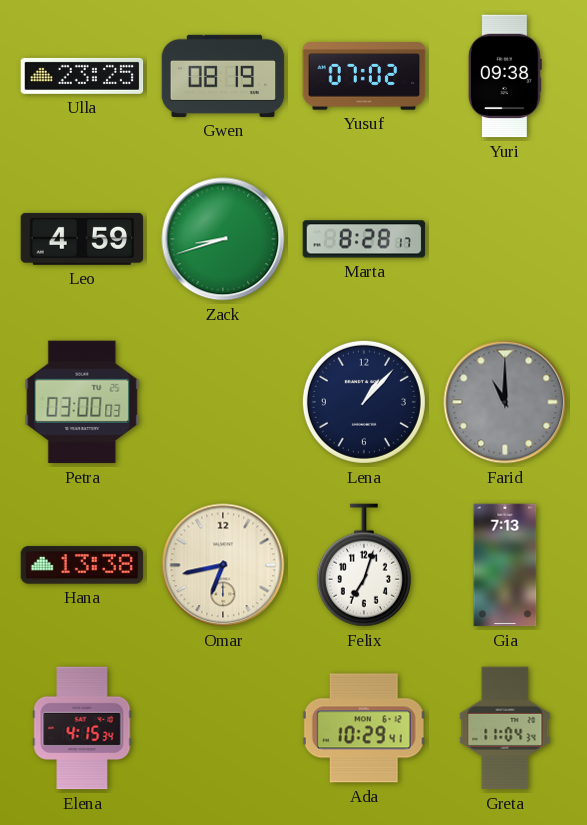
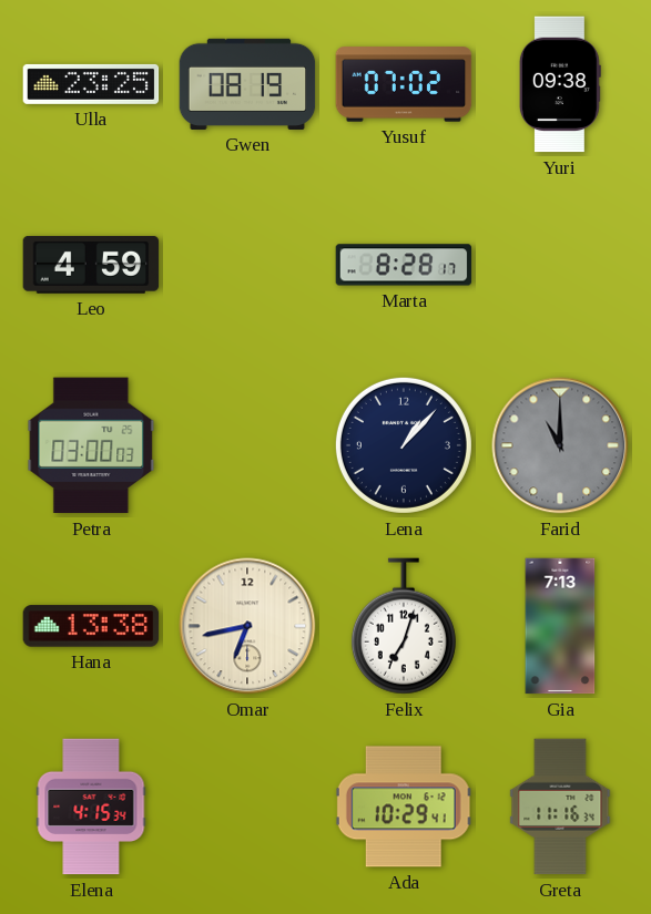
Zack: 8:42 -> none (223, 239)
Greta: 11:04 -> 11:16 (560, 807)
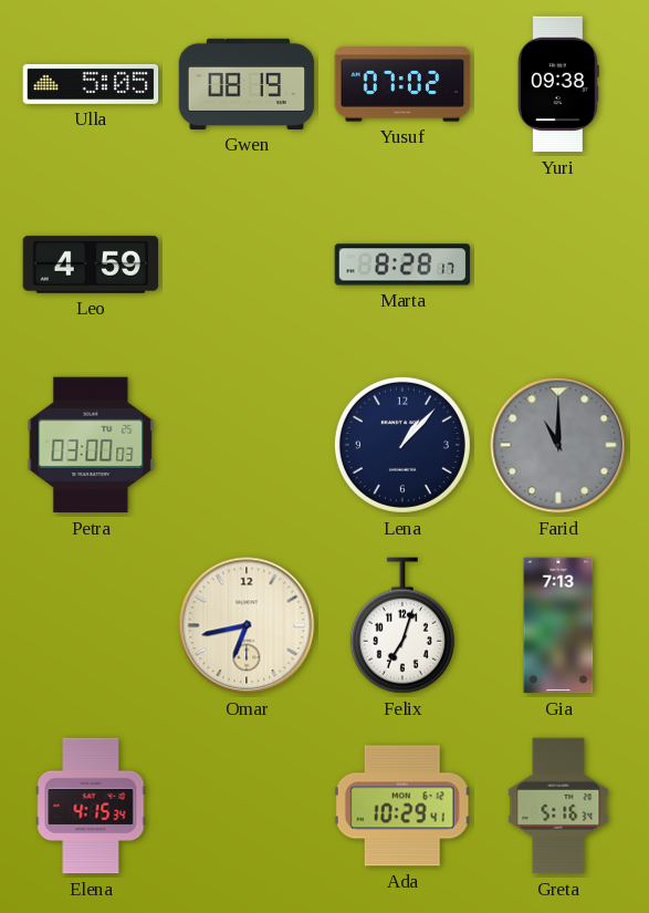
Ulla: 23:25 -> 5:05 (91, 84)
Hana: 13:38 -> none (91, 626)
Greta: 11:16 -> 5:16 (558, 806)
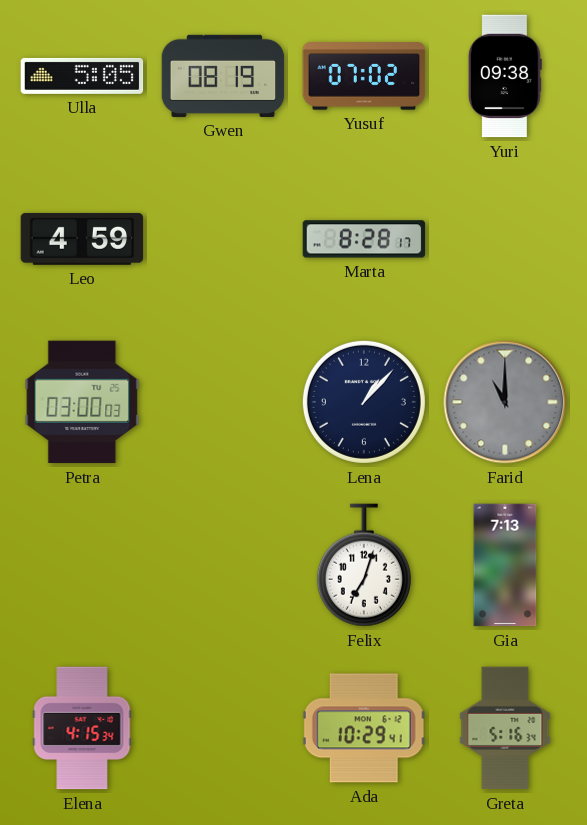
Omar: 6:43 -> none (247, 625)
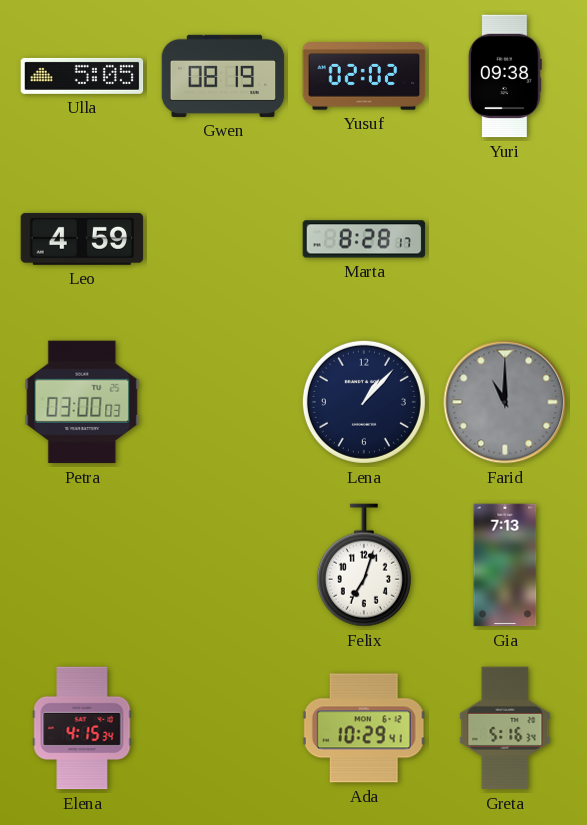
Yusuf: 07:02 -> 02:02 (364, 76)
